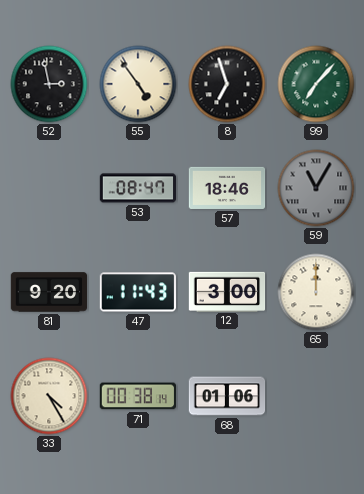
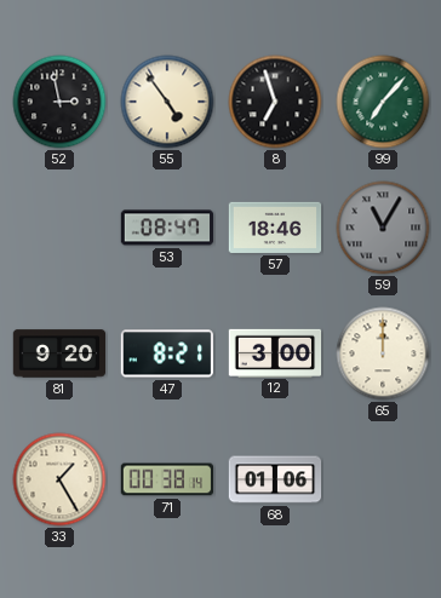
47: 11:43 -> 8:21 (166, 353)
33: 4:25 -> 1:25 (59, 479)
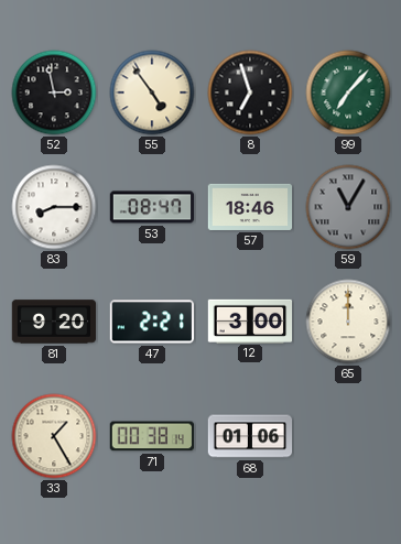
83: none -> 8:15 (54, 207)
47: 8:21 -> 2:21 (151, 322)
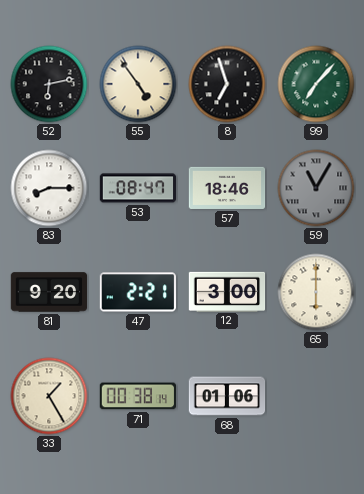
52: 2:58 -> 6:13 (49, 84)
65: 12:00 -> 6:00 (316, 292)
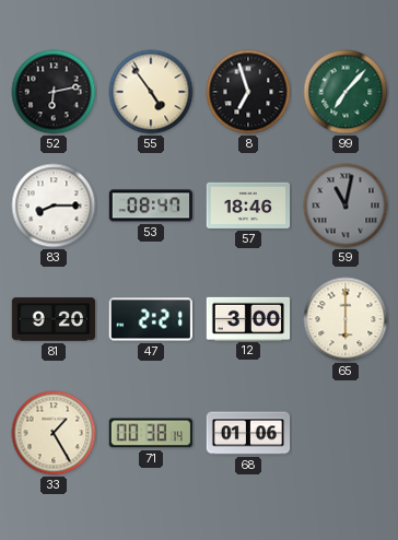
59: 11:05 -> 11:02 (346, 206)
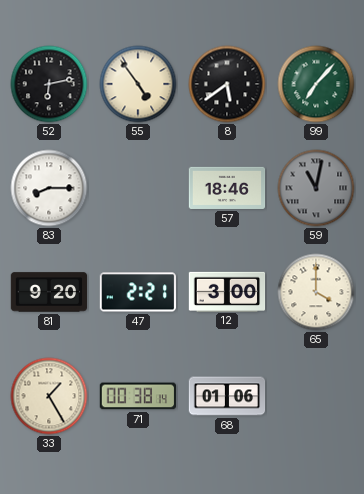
8: 6:57 -> 5:39 (227, 84)
53: 08:47 -> none (151, 206)
65: 6:00 -> 4:00 (316, 292)
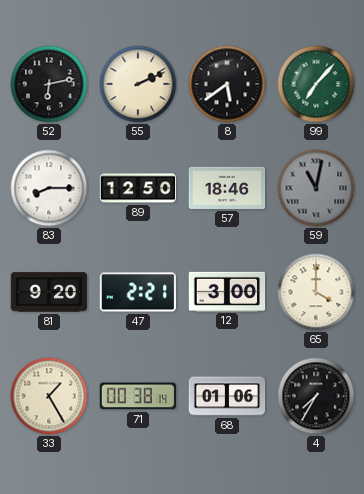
55: 4:54 -> 2:11 (138, 84)
89: none -> 12:50 (138, 188)
4: none -> 7:35 (316, 396)
